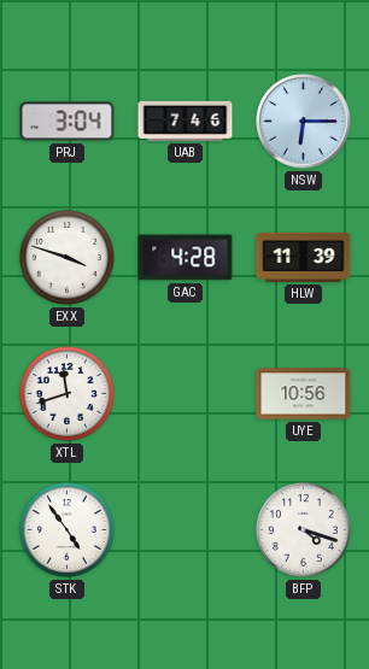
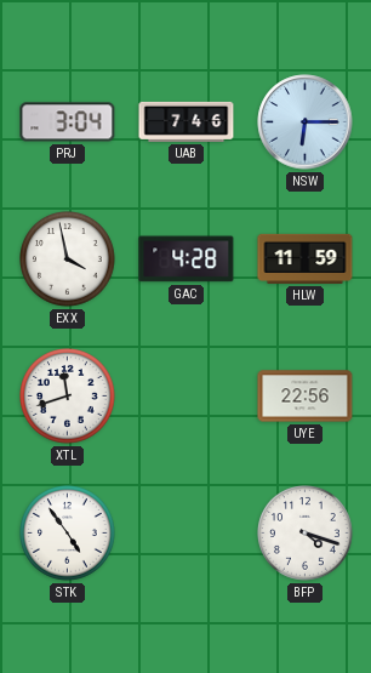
EXX: 3:48 -> 3:58 (68, 259)
HLW: 11:39 -> 11:59 (306, 258)
UYE: 10:56 -> 22:56 (306, 397)
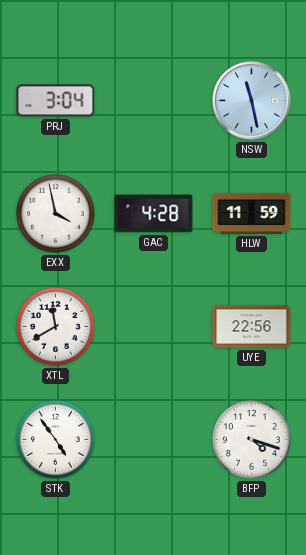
UAB: 7:46 -> none (187, 121)
NSW: 6:15 -> 11:28 (252, 101)
XTL: 11:42 -> 11:40 (56, 327)
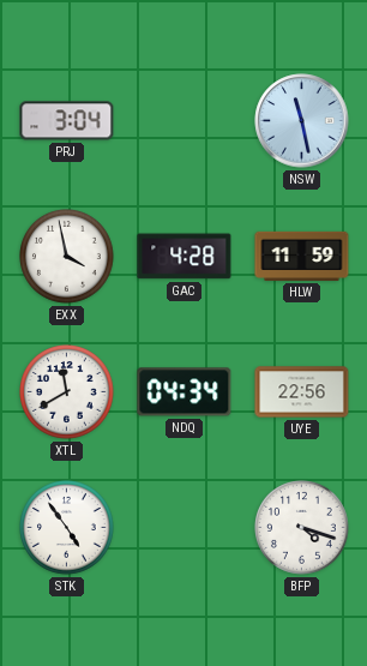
NDQ: none -> 04:34 (185, 392)
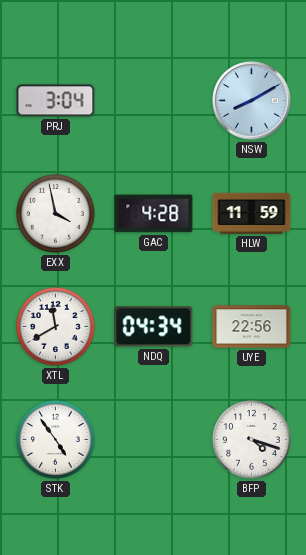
NSW: 11:28 -> 8:10 (252, 101)
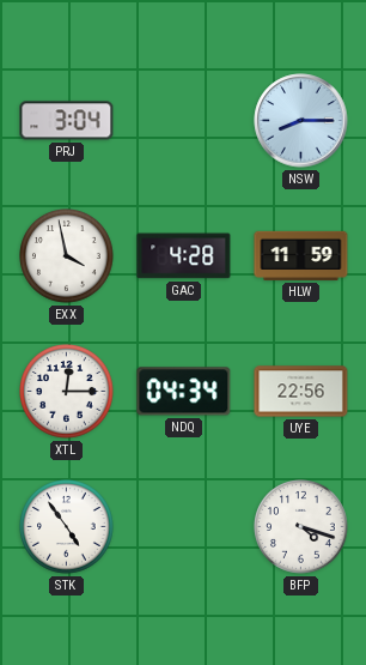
NSW: 8:10 -> 8:15 (301, 121)
XTL: 11:40 -> 12:15 (67, 392)
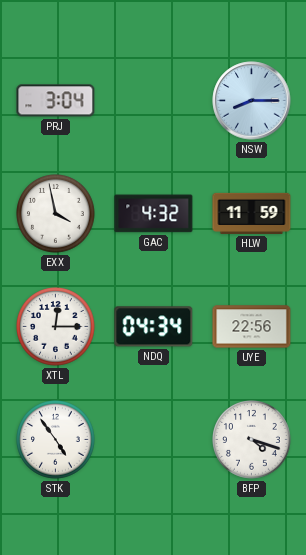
GAC: 4:28 -> 4:32 (154, 214)
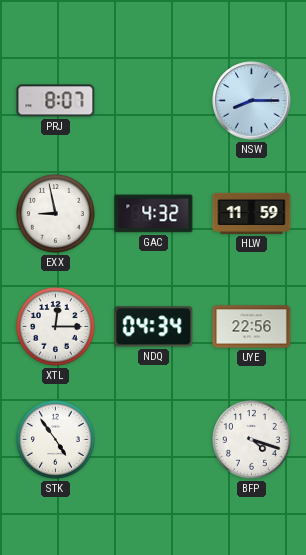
PRJ: 3:04 -> 8:07 (56, 101)
EXX: 3:58 -> 8:58 (56, 214)
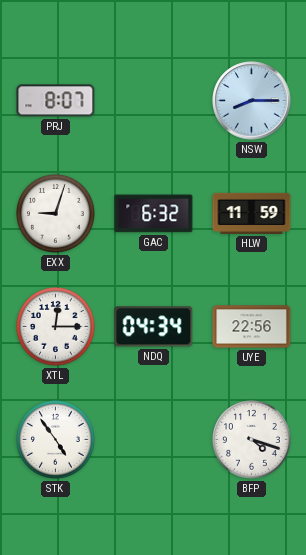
EXX: 8:58 -> 9:03 (56, 214)
GAC: 4:32 -> 6:32 (154, 214)
